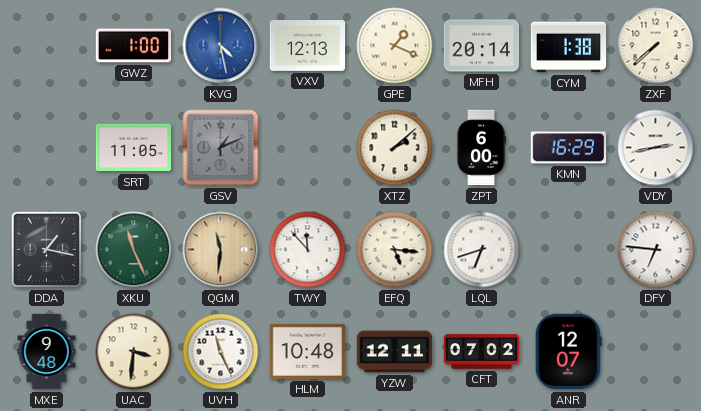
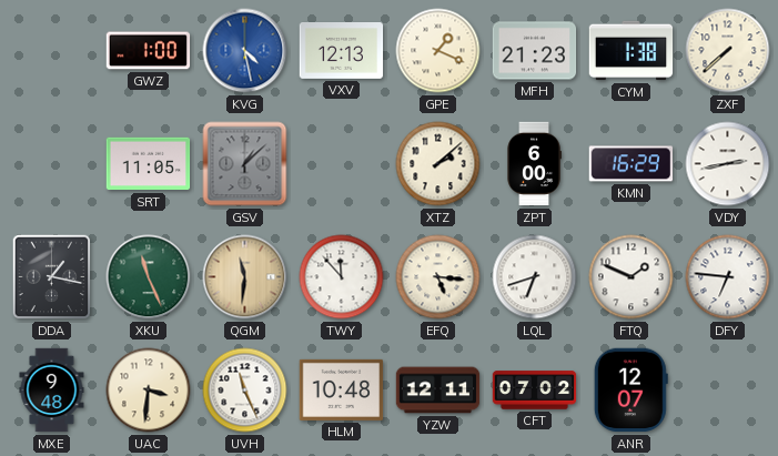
MFH: 20:14 -> 21:23 (535, 51)
GSV: 1:11 -> 1:08 (245, 164)
FTQ: none -> 1:49 (632, 277)
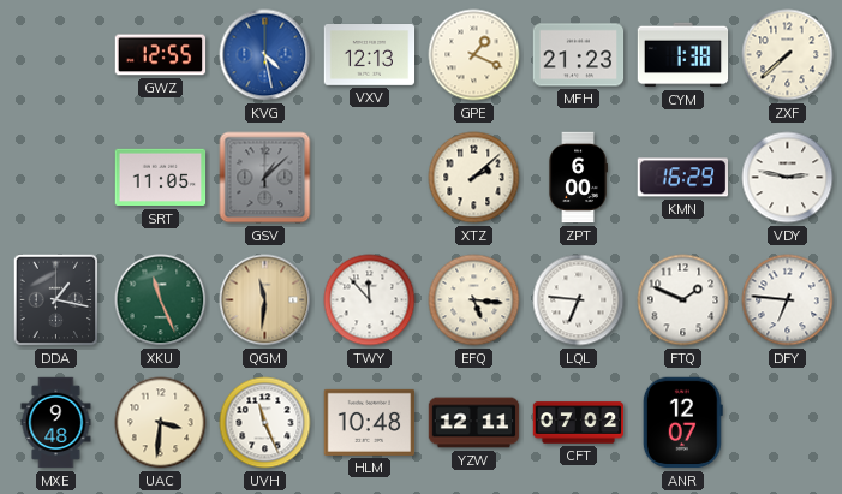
GWZ: 1:00 -> 12:55 (161, 55)
VDY: 2:43 -> 2:47 (788, 178)
LQL: 6:42 -> 6:46 (579, 300)
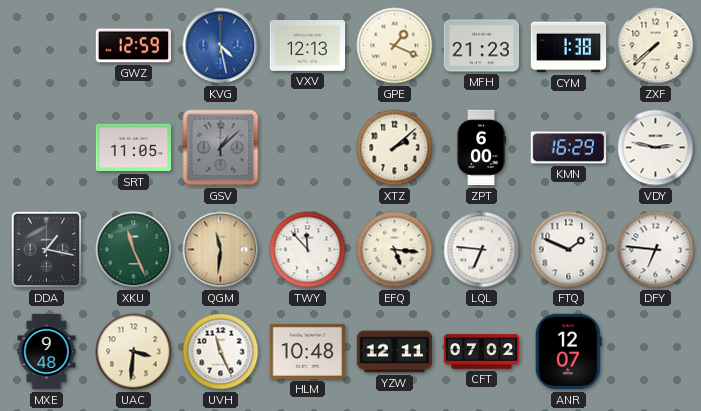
GWZ: 12:55 -> 12:59 (134, 46)
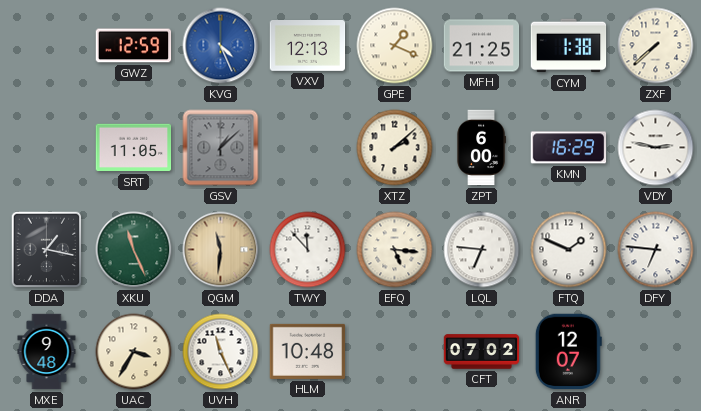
KVG: 4:28 -> 4:26 (221, 46)
MFH: 21:23 -> 21:25 (482, 46)
UAC: 3:31 -> 3:35 (134, 352)
YZW: 12:11 -> none (395, 352)
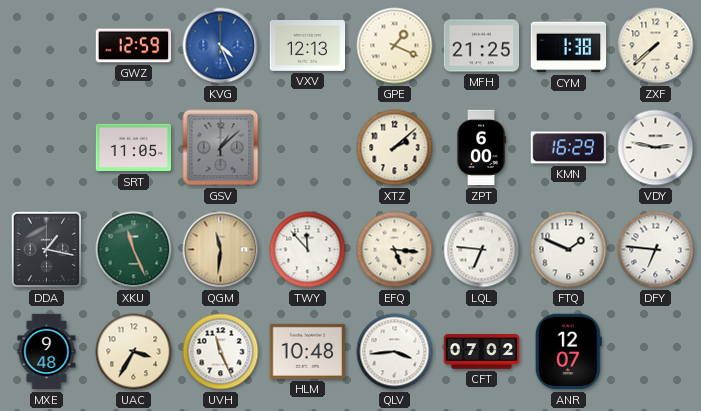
QLV: none -> 3:44 (395, 352)
